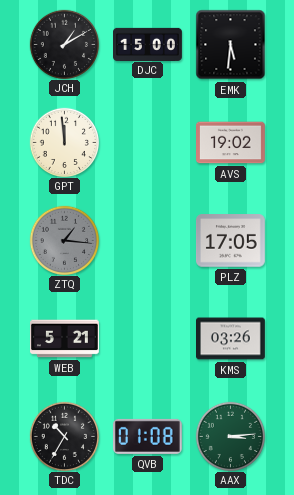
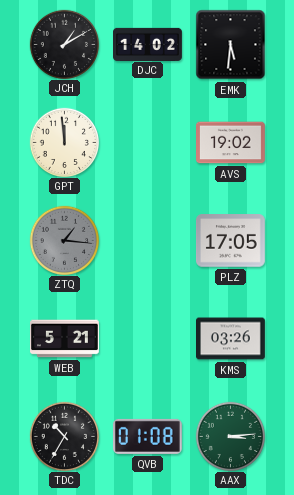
DJC: 15:00 -> 14:02 (148, 44)
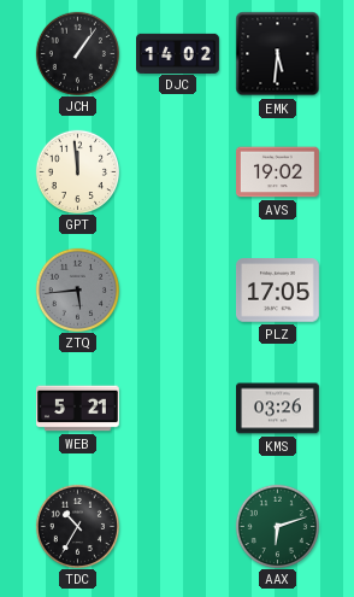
JCH: 1:10 -> 1:06 (77, 53)
ZTQ: 1:16 -> 5:44 (77, 289)
QVB: 01:08 -> none (147, 436)
AAX: 3:14 -> 6:12 (277, 526)
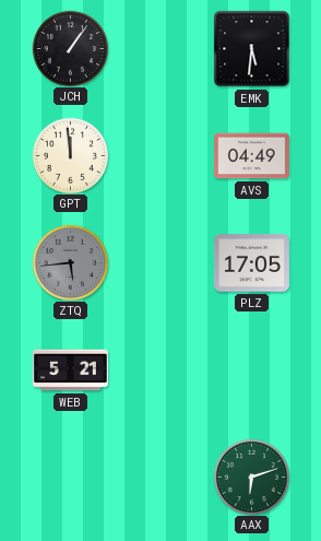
DJC: 14:02 -> none (178, 53)
AVS: 19:02 -> 04:49 (252, 156)
KMS: 03:26 -> none (278, 409)
TDC: 10:35 -> none (77, 526)
